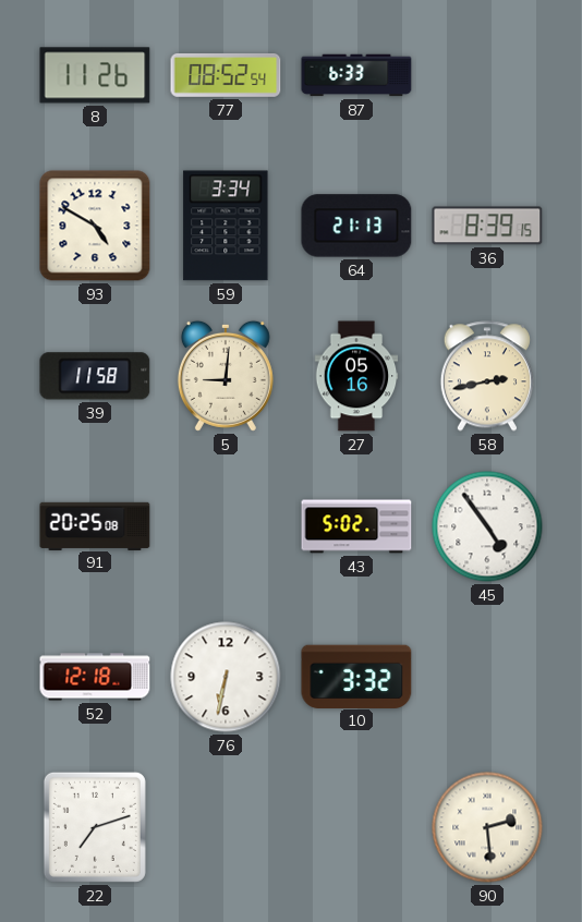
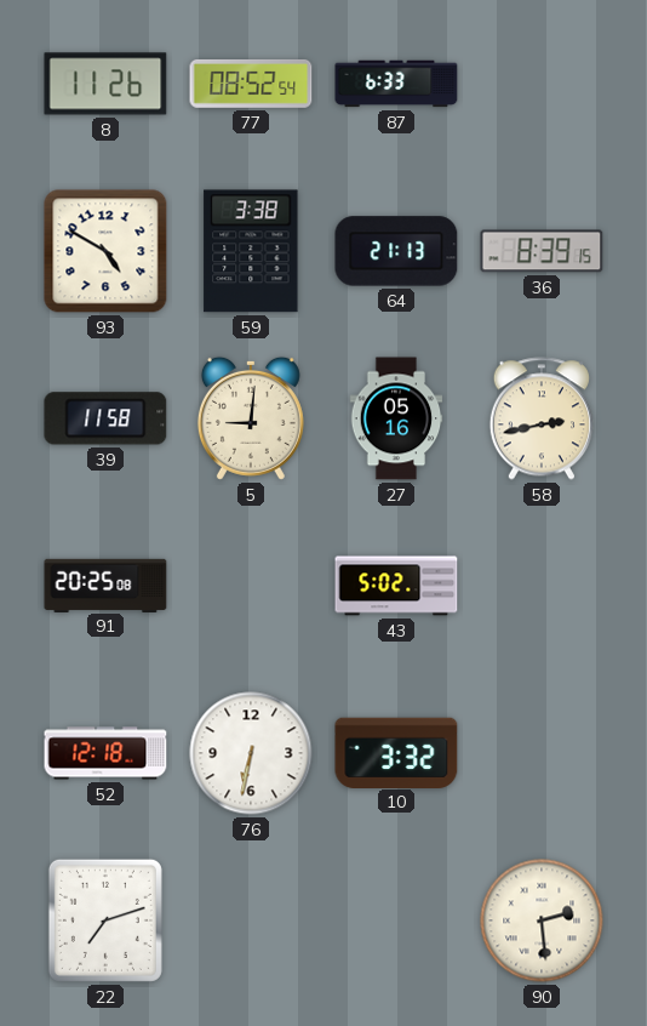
59: 3:34 -> 3:38 (251, 251)
45: 4:54 -> none (487, 526)
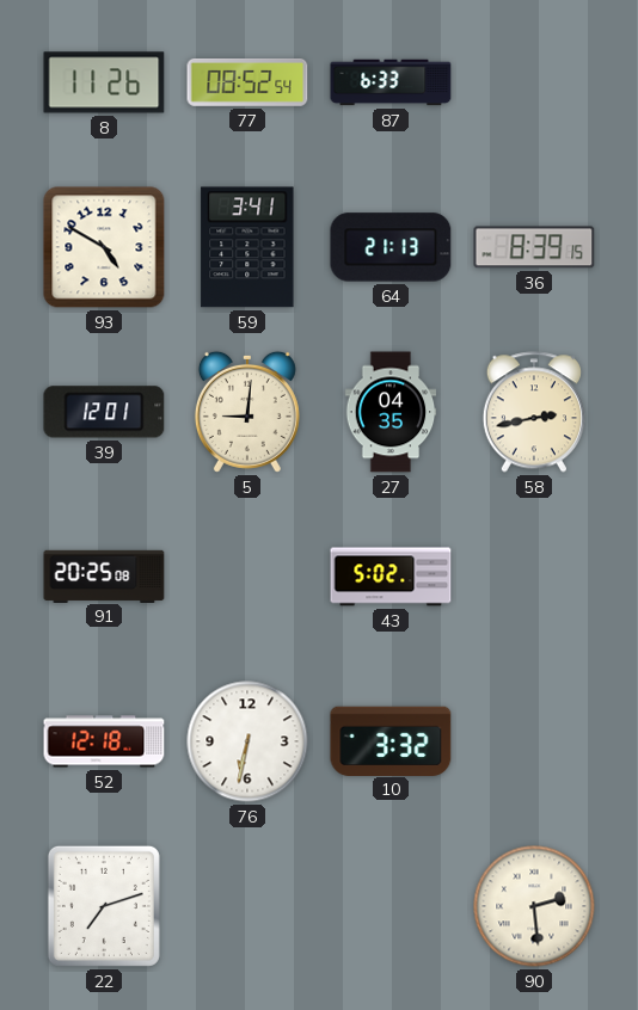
59: 3:38 -> 3:41 (247, 247)
39: 11:58 -> 12:01 (104, 412)
27: 05:16 -> 04:35 (391, 412)
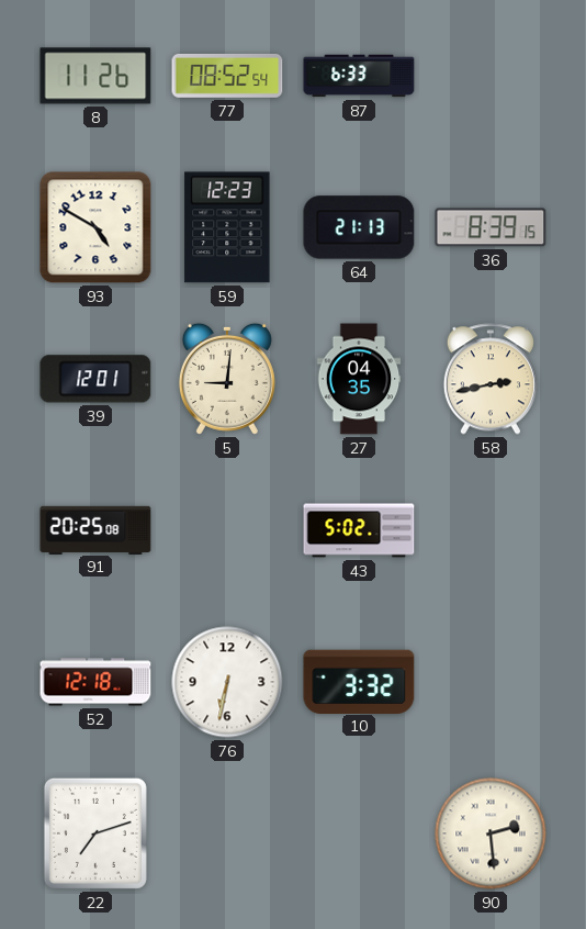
59: 3:41 -> 12:23 (227, 227)
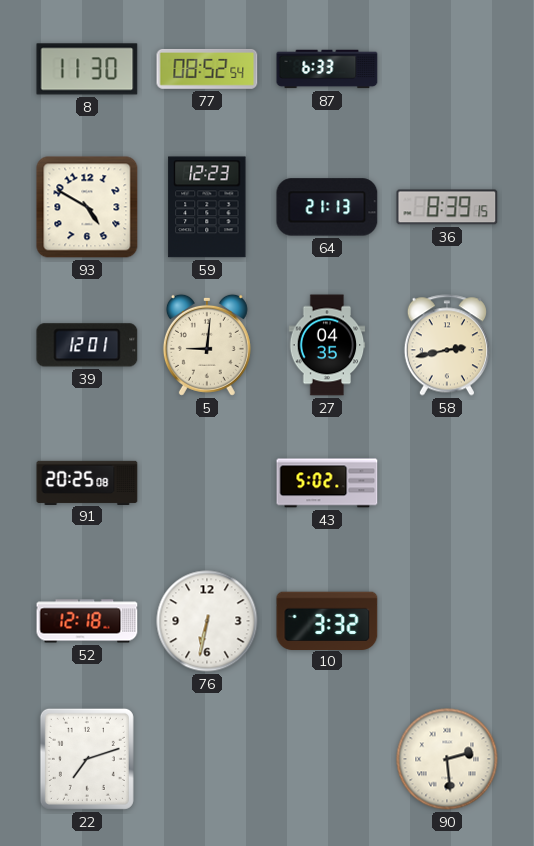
8: 11:26 -> 11:30 (87, 69)
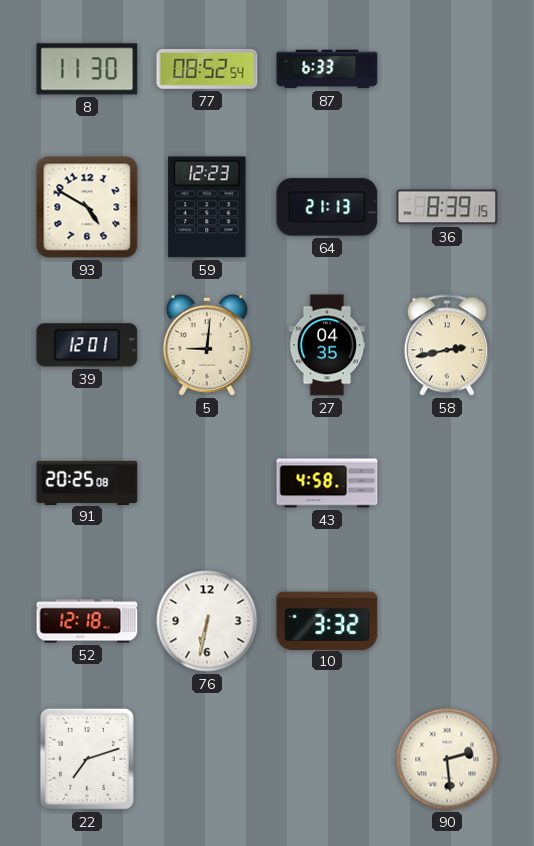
43: 5:02 -> 4:58 (327, 483)
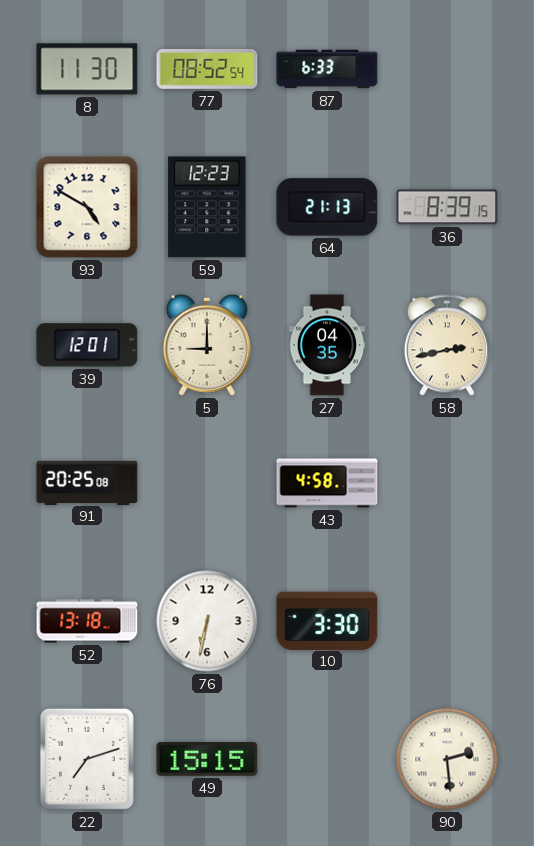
5: 9:01 -> 9:00 (207, 345)
52: 12:18 -> 13:18 (87, 621)
10: 3:32 -> 3:30 (327, 620)
49: none -> 15:15 (207, 760)
